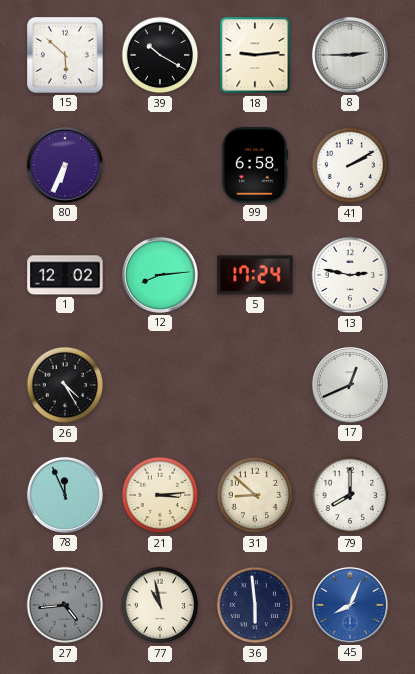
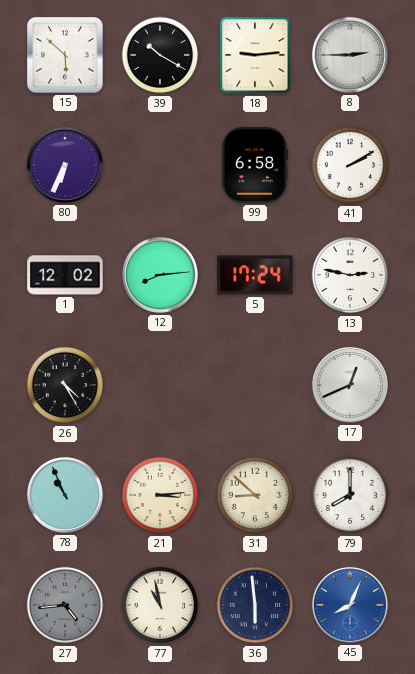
78: 11:56 -> 10:56 (65, 495)
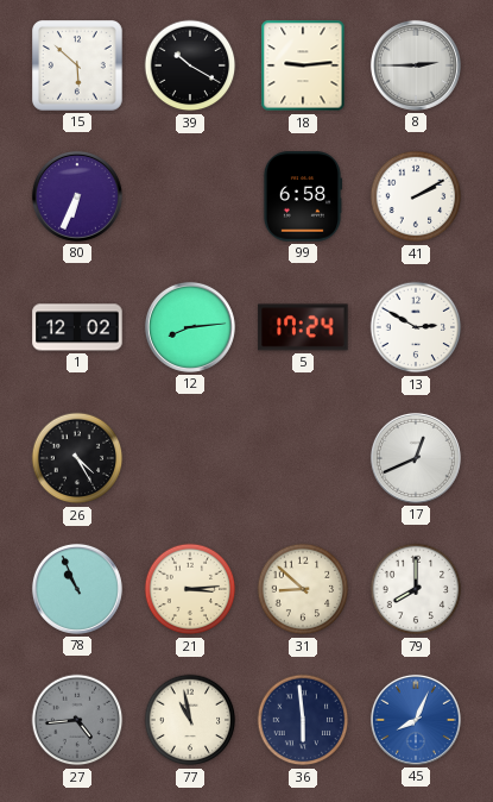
13: 2:47 -> 2:50 (416, 327)
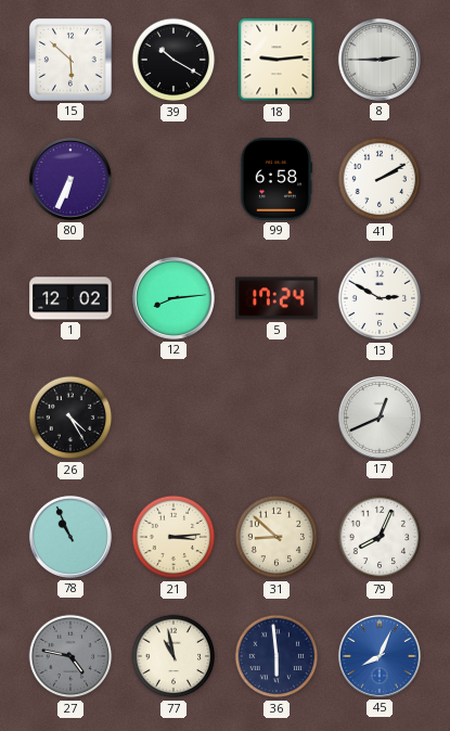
79: 8:00 -> 8:04 (380, 537)
27: 4:44 -> 4:47 (70, 656)
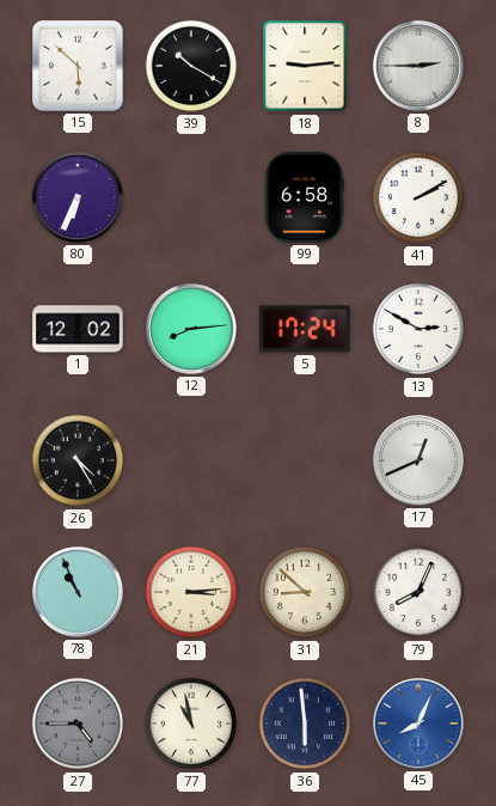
27: 4:47 -> 4:45 (78, 723)
